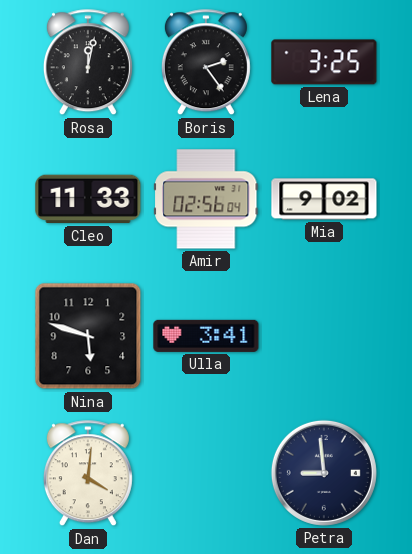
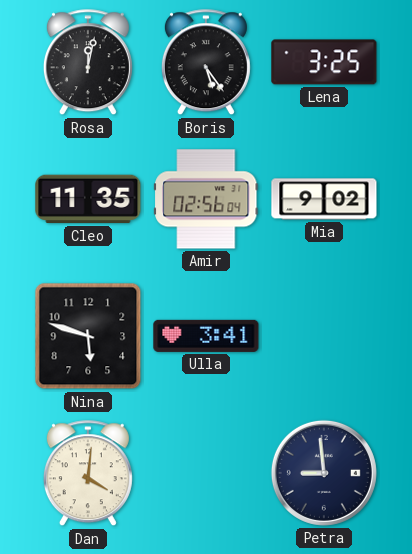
Boris: 2:24 -> 5:24 (206, 63)
Cleo: 11:33 -> 11:35 (88, 199)
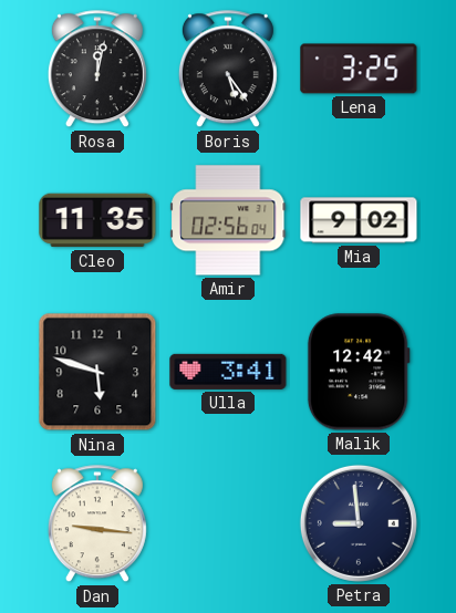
Malik: none -> 12:42 (359, 372)
Dan: 4:01 -> 9:16 (97, 524)
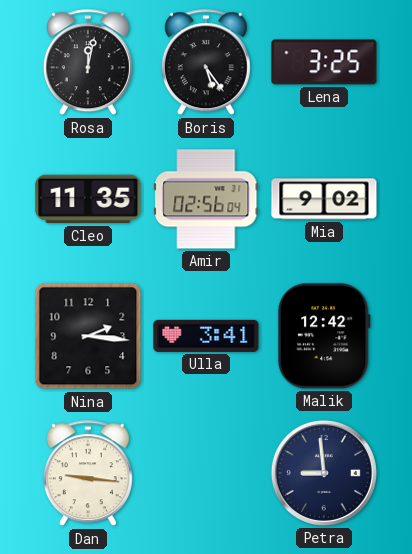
Nina: 5:48 -> 2:16 (88, 336)
